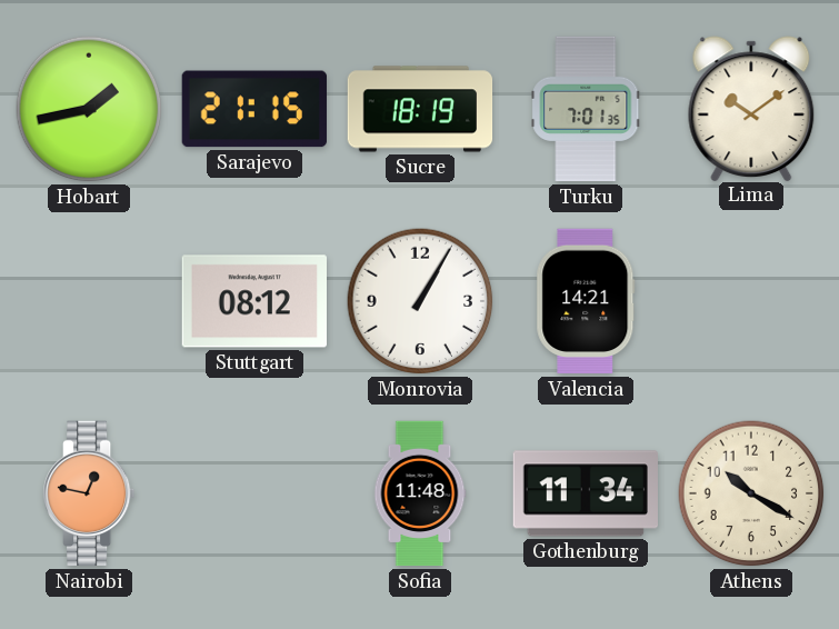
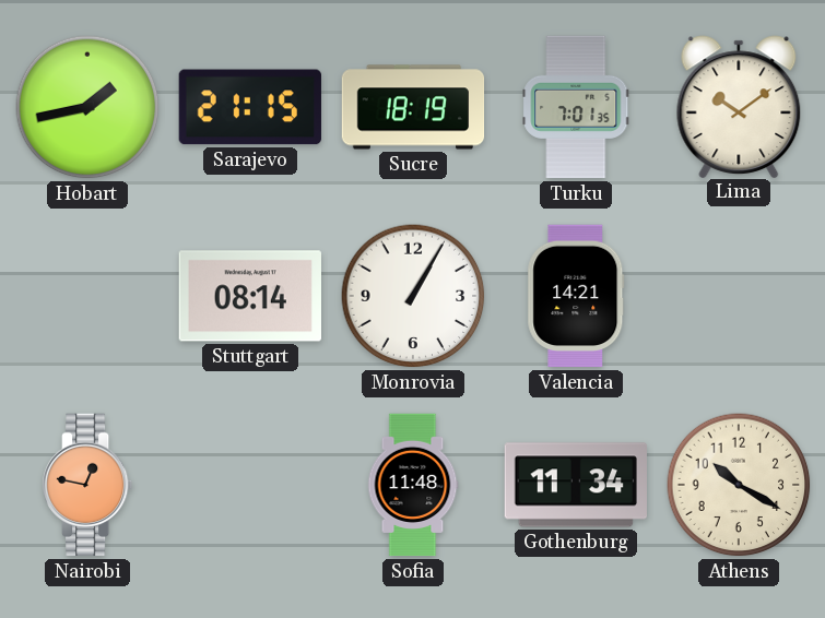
Stuttgart: 08:12 -> 08:14 (249, 296)
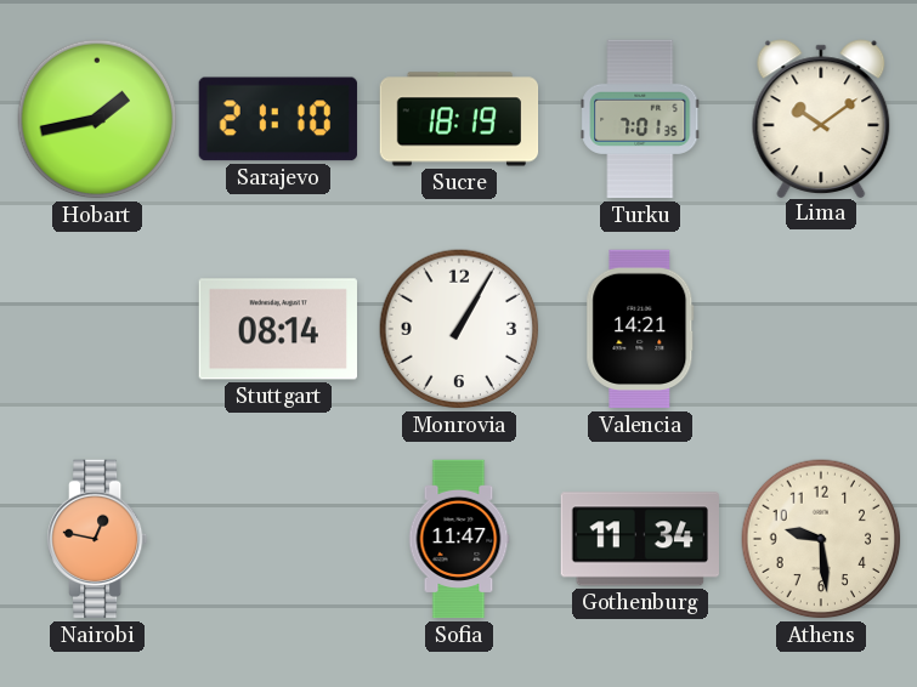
Sarajevo: 21:15 -> 21:10 (278, 119)
Sofia: 11:48 -> 11:47 (459, 539)
Athens: 10:20 -> 9:29 (821, 539)
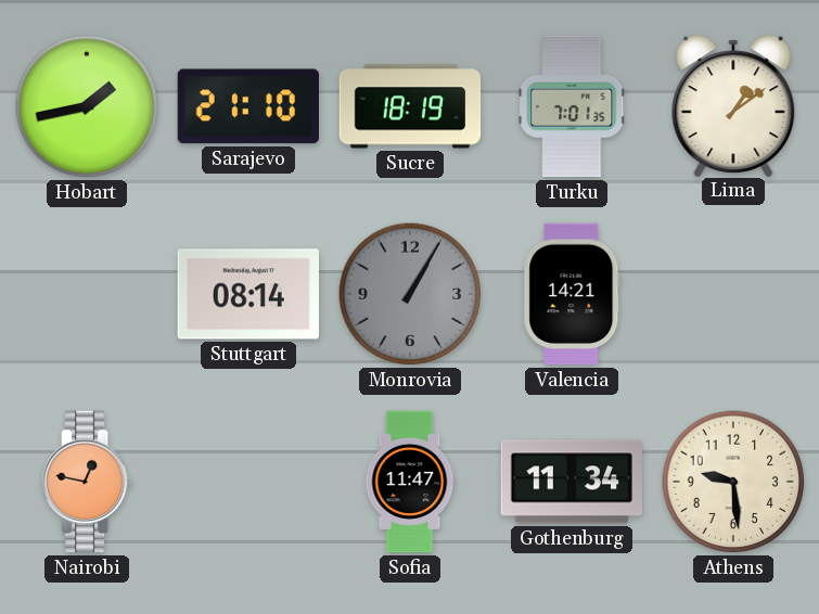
Lima: 10:09 -> 1:09 (733, 105)
Monrovia dial: white -> grey (410, 294)
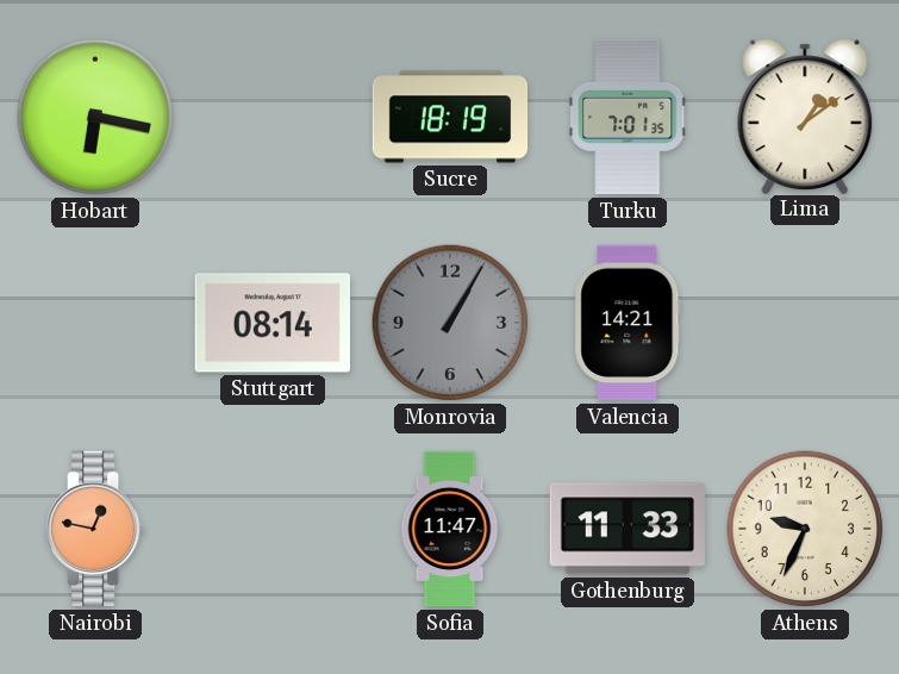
Hobart: 1:43 -> 6:17 (95, 117)
Sarajevo: 21:10 -> none (248, 106)
Gothenburg: 11:34 -> 11:33 (626, 529)
Athens: 9:29 -> 9:34 (805, 529)
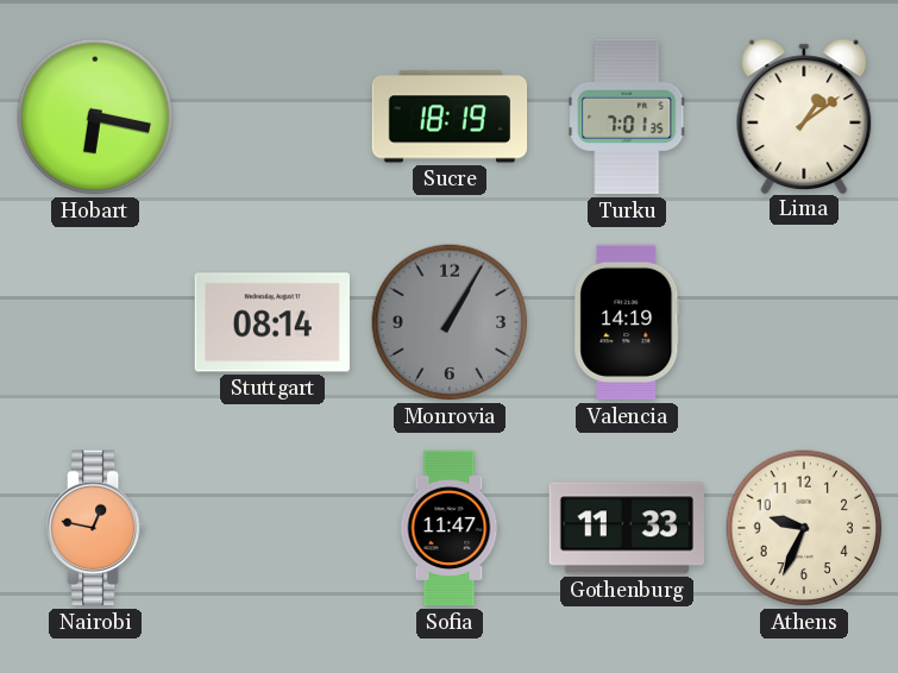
Valencia: 14:21 -> 14:19 (627, 322)
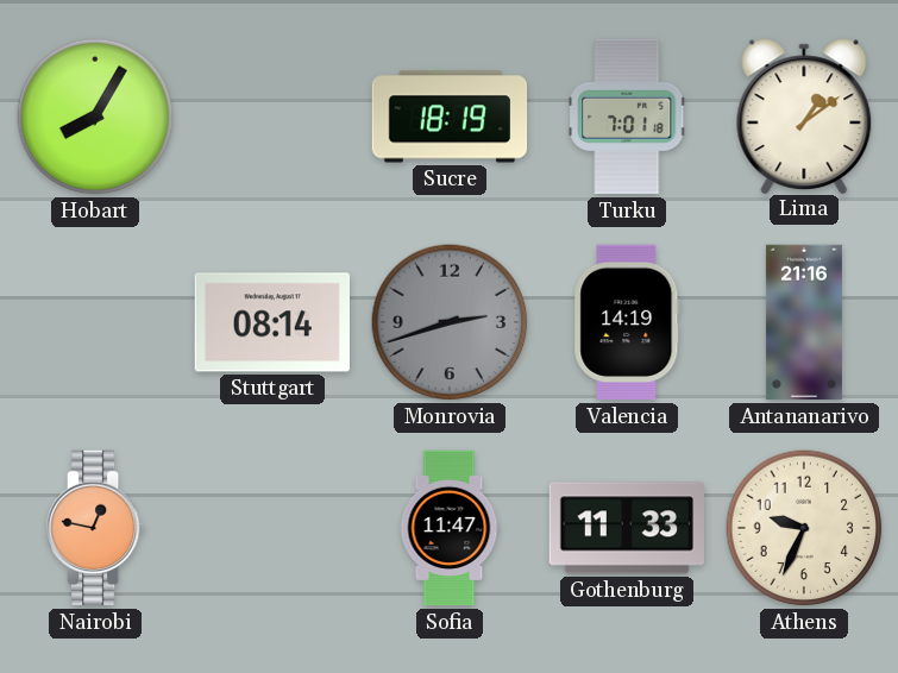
Hobart: 6:17 -> 8:05 (95, 117)
Turku: 7:01:35 -> 7:01:18 (627, 117)
Monrovia: 1:05 -> 2:42 (450, 322)
Antananarivo: none -> 21:16 (804, 322)
